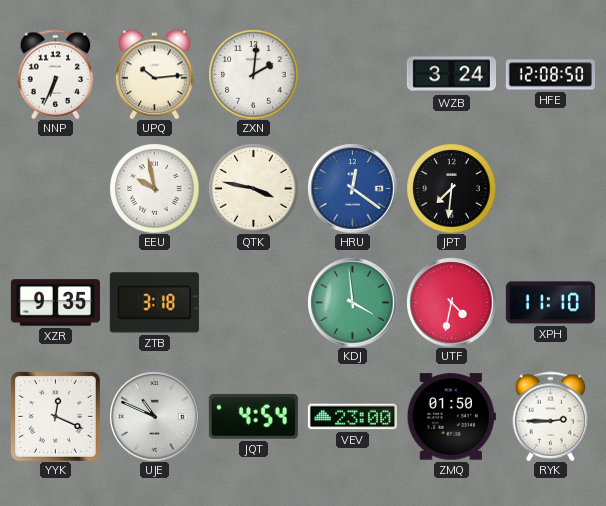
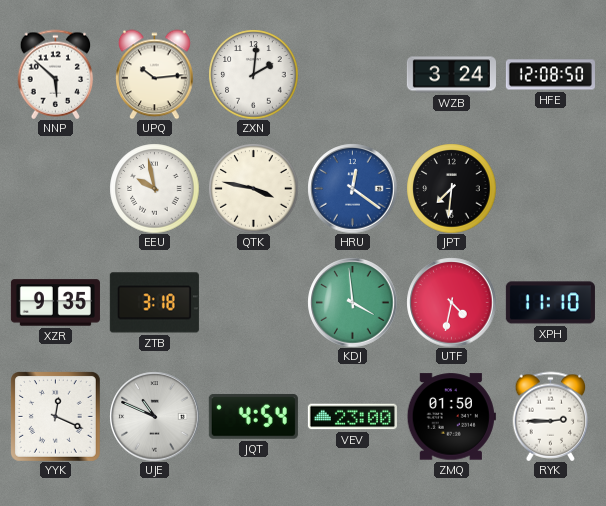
NNP: 6:34 -> 5:52 (56, 74)
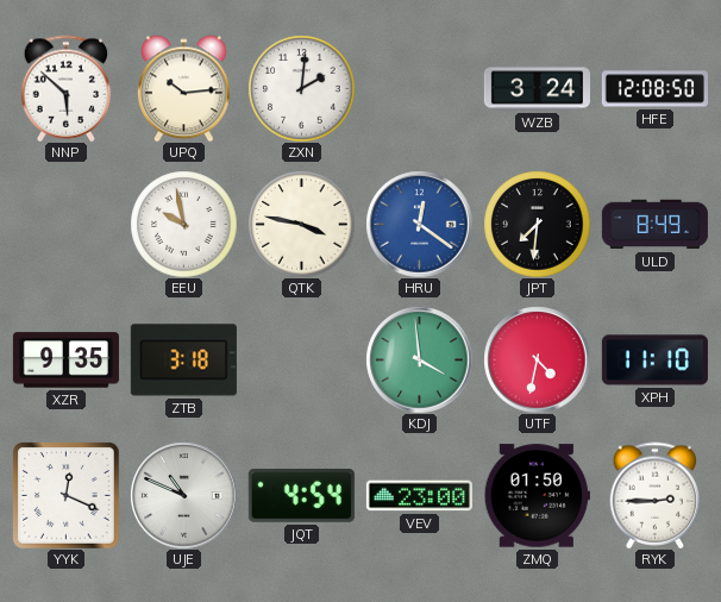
ULD: none -> 8:49 (654, 225)
